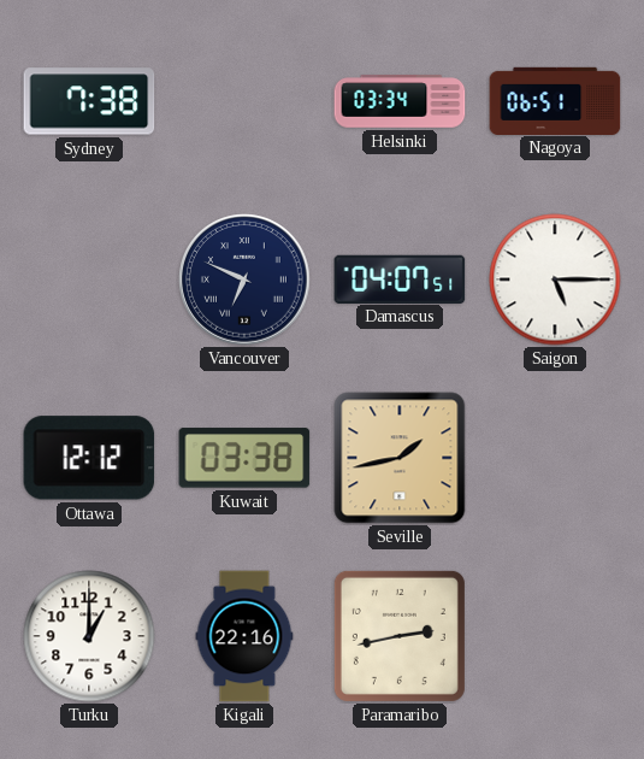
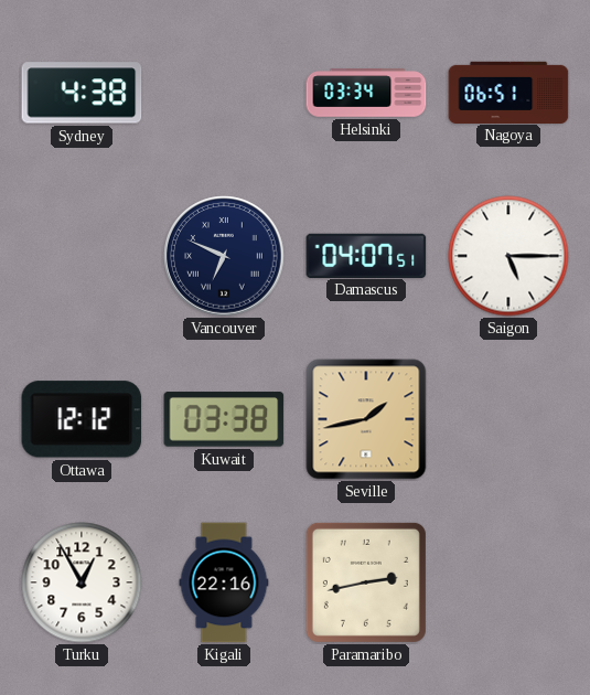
Sydney: 7:38 -> 4:38 (82, 93)
Turku: 1:00 -> 12:55 (82, 582)
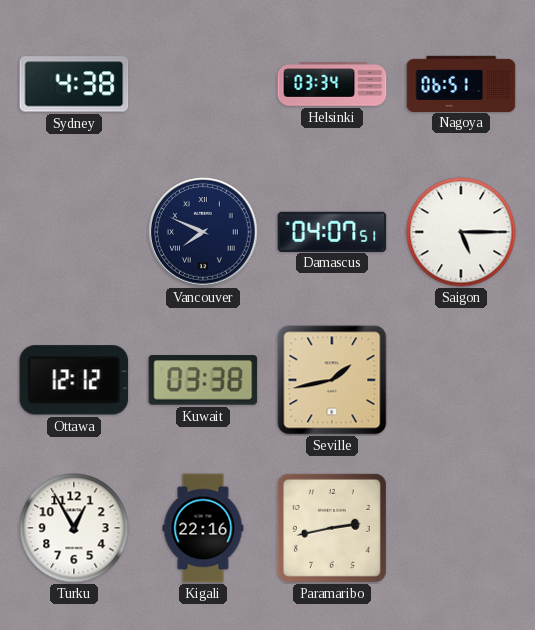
Vancouver: 6:49 -> 7:49 (203, 232)
